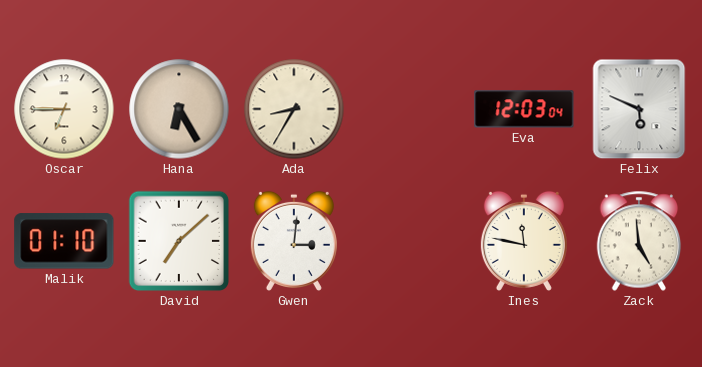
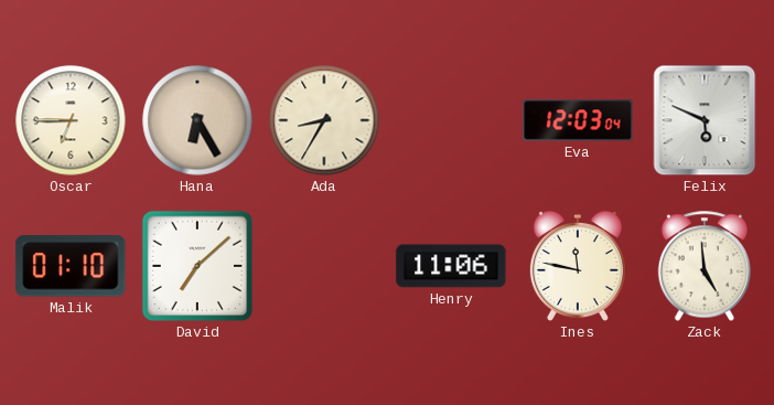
Gwen: 3:01 -> none (294, 241)
Henry: none -> 11:06 (451, 266)
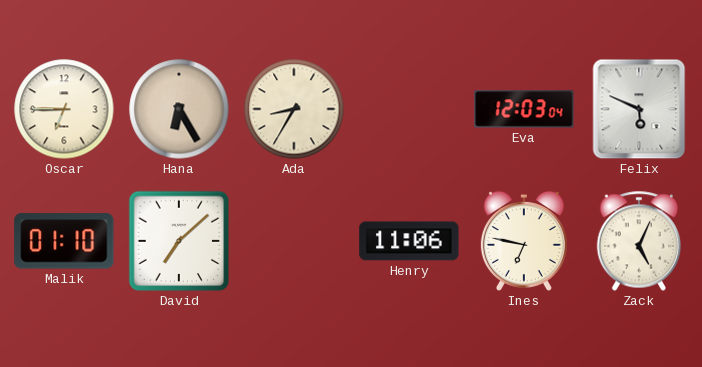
Ines: 11:47 -> 6:47 (524, 241)
Zack: 4:59 -> 5:04 (639, 241)
